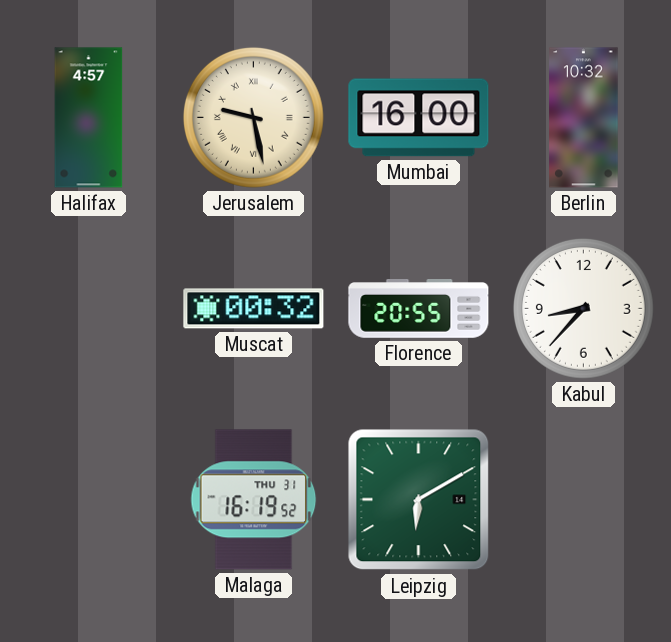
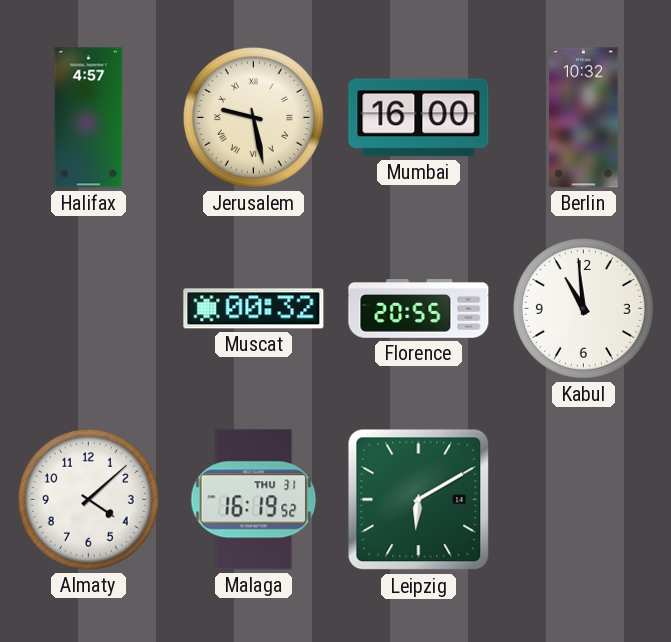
Kabul: 8:37 -> 10:59 (583, 308)
Almaty: none -> 4:08 (88, 499)
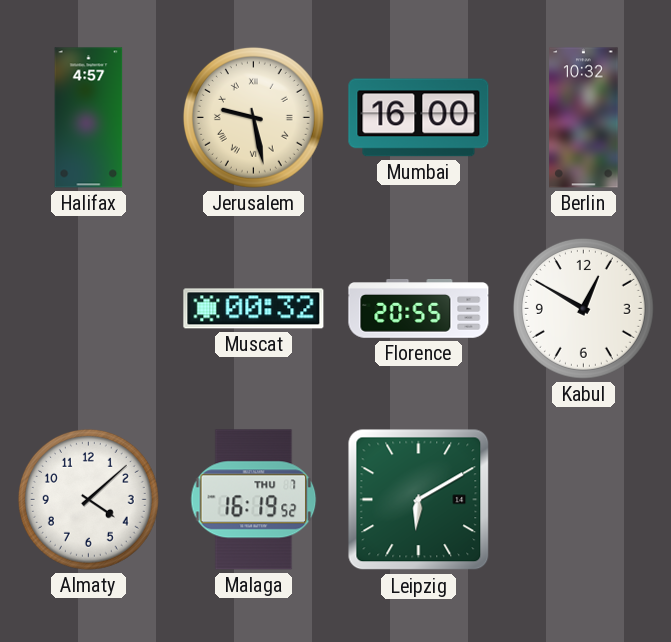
Kabul: 10:59 -> 12:50 (583, 308)
Malaga date: THU 31 -> THU 7 (254, 500)
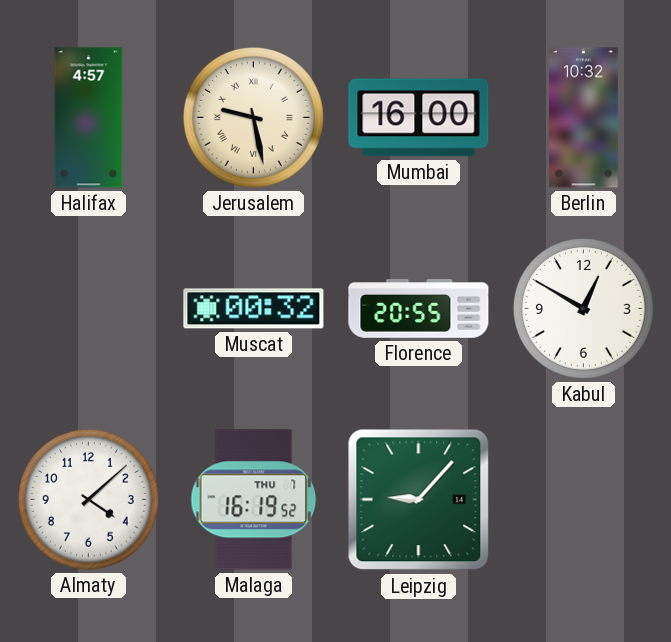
Leipzig: 6:10 -> 9:07 (419, 500)
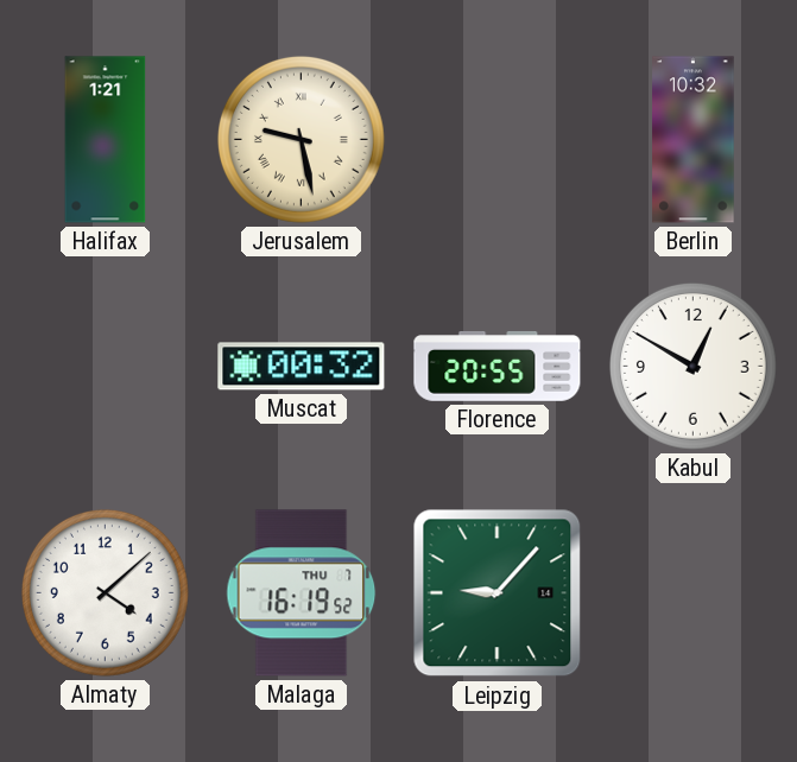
Halifax: 4:57 -> 1:21 (106, 140)
Mumbai: 16:00 -> none (419, 118)
